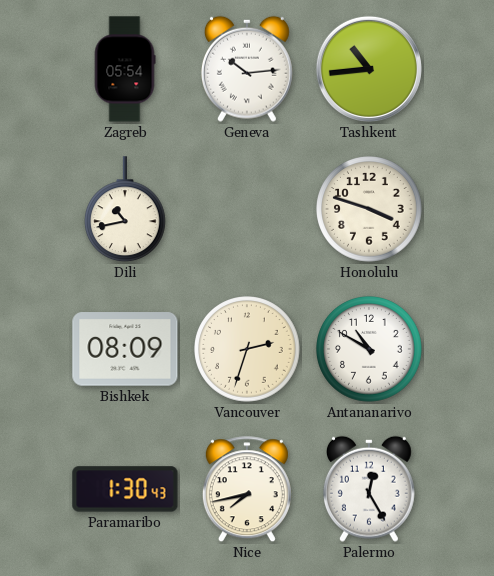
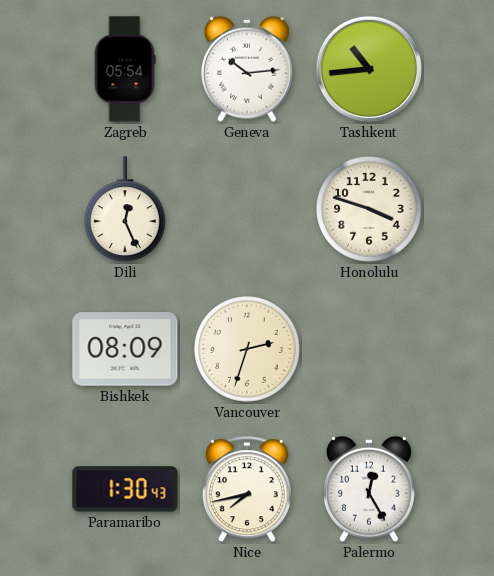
Dili: 10:43 -> 12:26 (125, 210)
Antananarivo: 10:50 -> none (370, 350)
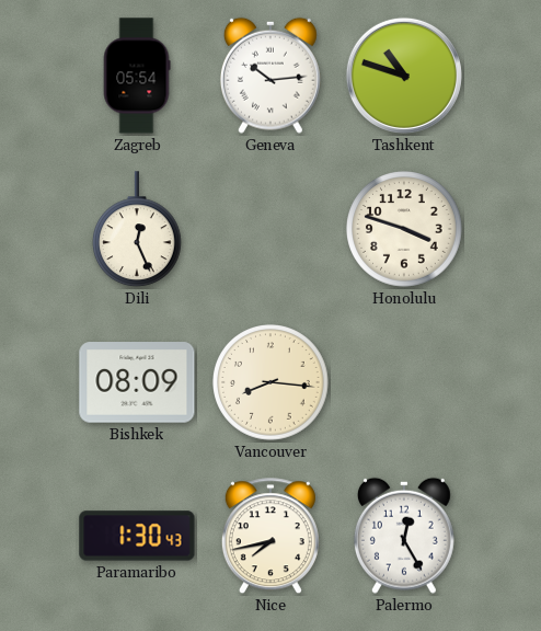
Tashkent: 10:44 -> 10:48 (404, 76)
Vancouver: 2:33 -> 8:16 (272, 383)
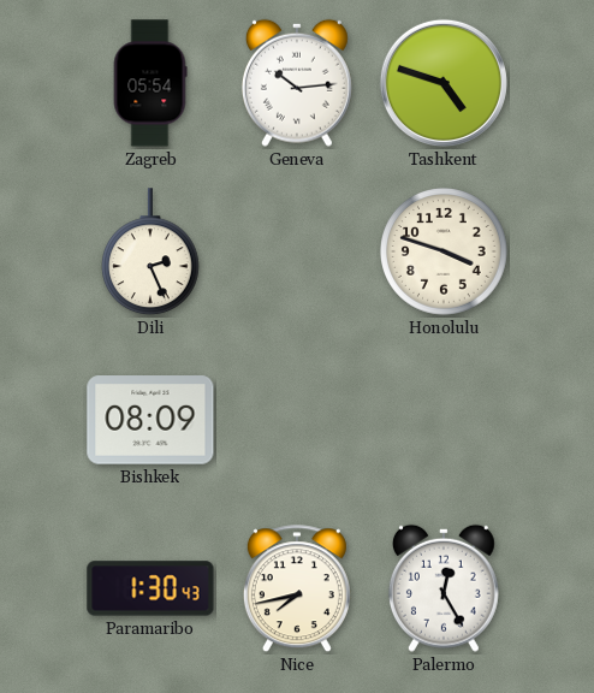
Tashkent: 10:48 -> 4:48 (444, 83)
Dili: 12:26 -> 2:26 (150, 253)
Vancouver: 8:16 -> none (272, 383)
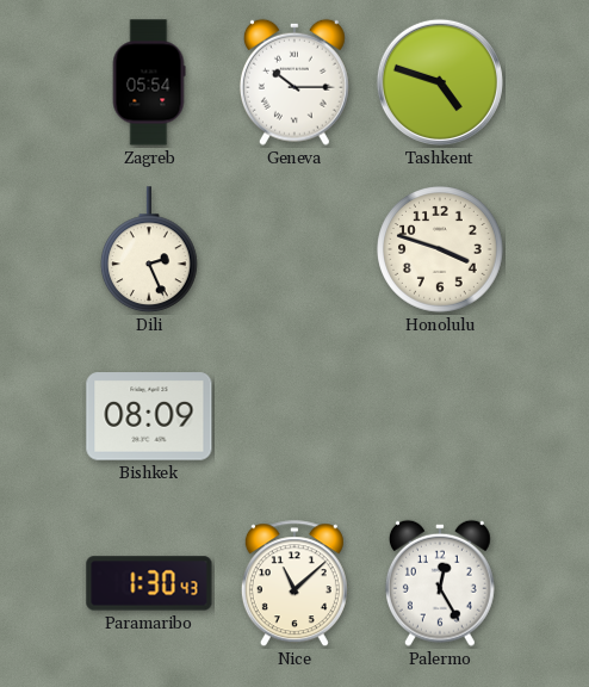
Geneva: 10:14 -> 10:15 (294, 82)
Nice: 7:43 -> 11:08 (294, 584)
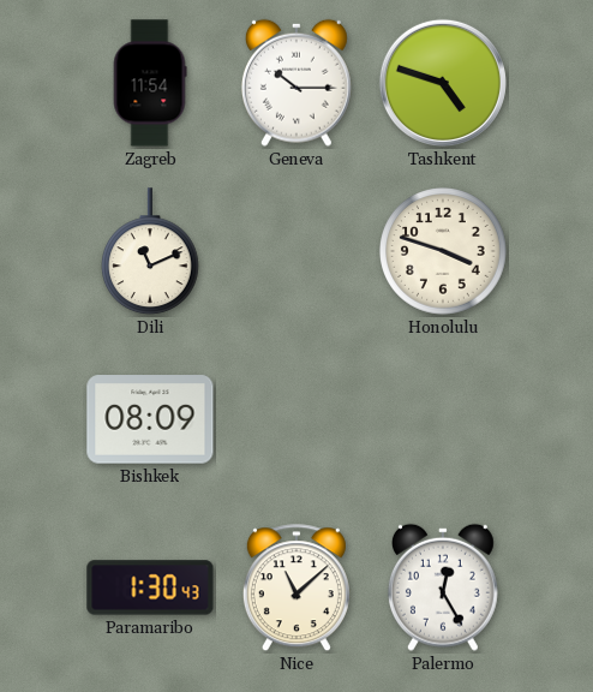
Zagreb: 05:54 -> 11:54 (150, 83)
Dili: 2:26 -> 11:11 (150, 252)
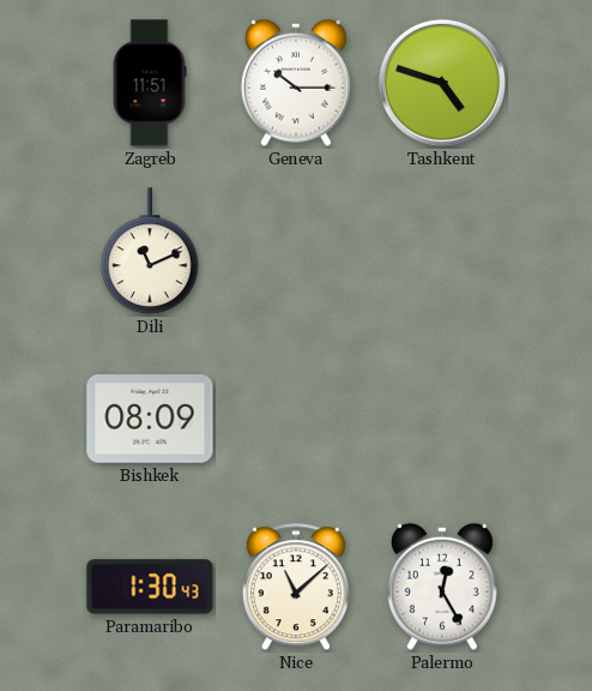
Zagreb: 11:54 -> 11:51 (150, 83)
Honolulu: 3:48 -> none (444, 252)
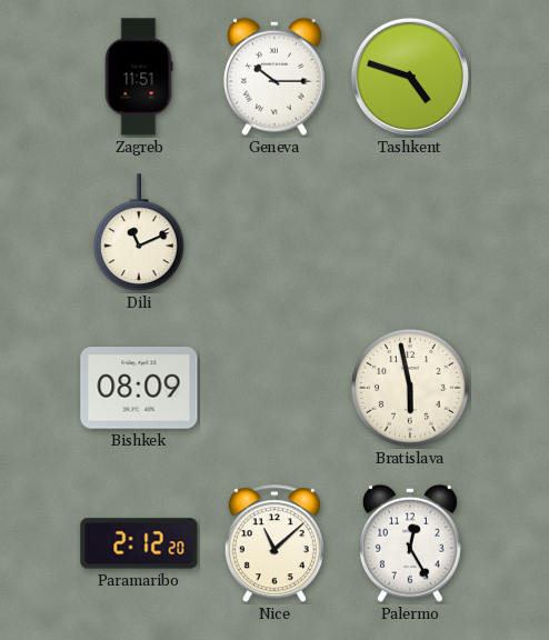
Bratislava: none -> 5:58 (411, 389)
Paramaribo: 1:30 -> 2:12 (139, 543)
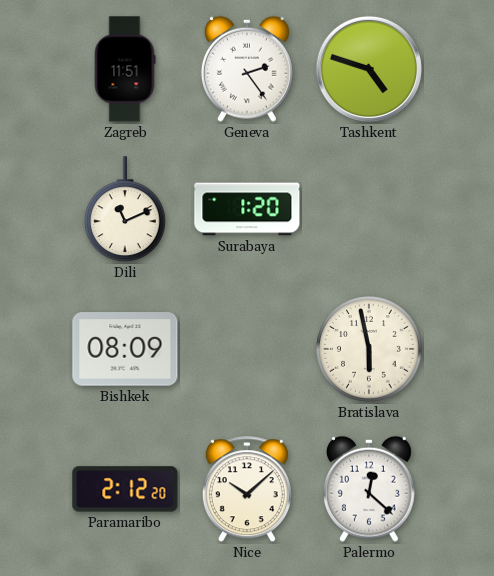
Geneva: 10:15 -> 2:24 (247, 69)
Surabaya: none -> 1:20 (247, 209)
Nice: 11:08 -> 10:08 (247, 490)
Palermo: 12:25 -> 12:22 (369, 489)
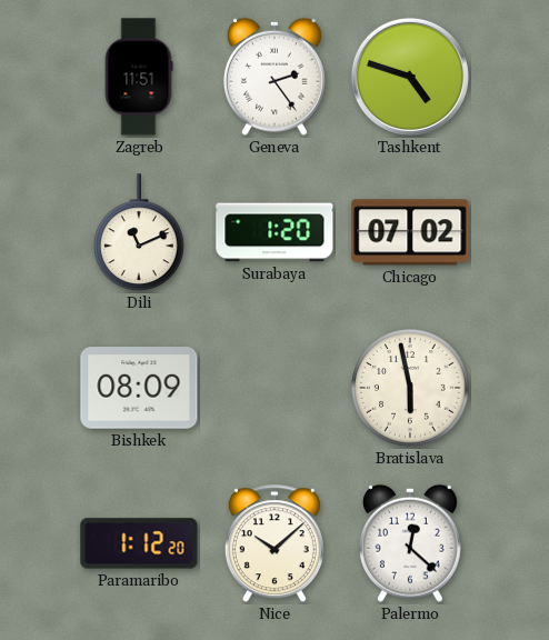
Chicago: none -> 07:02 (410, 232)
Paramaribo: 2:12 -> 1:12 (139, 543)
